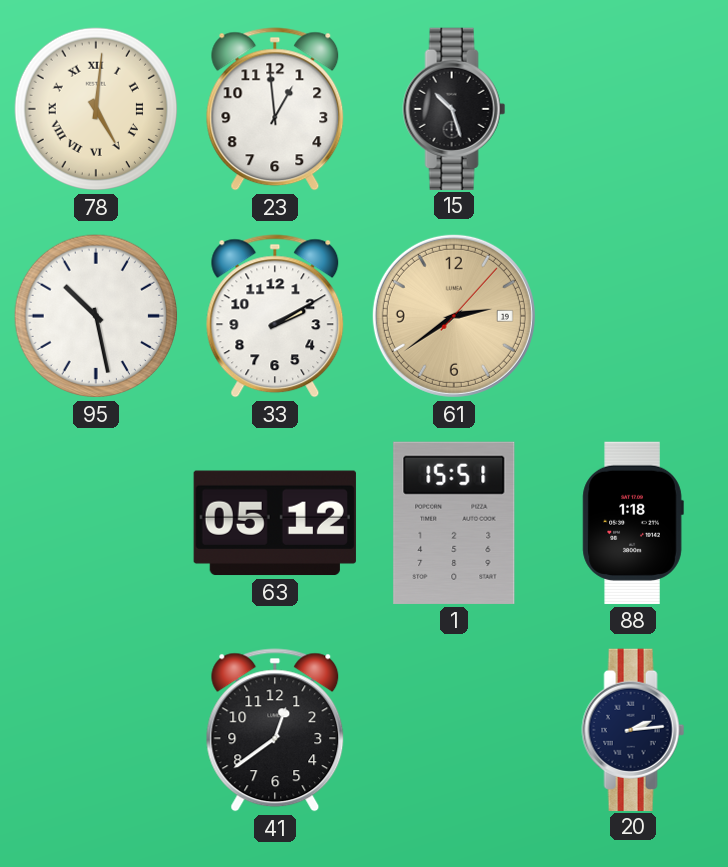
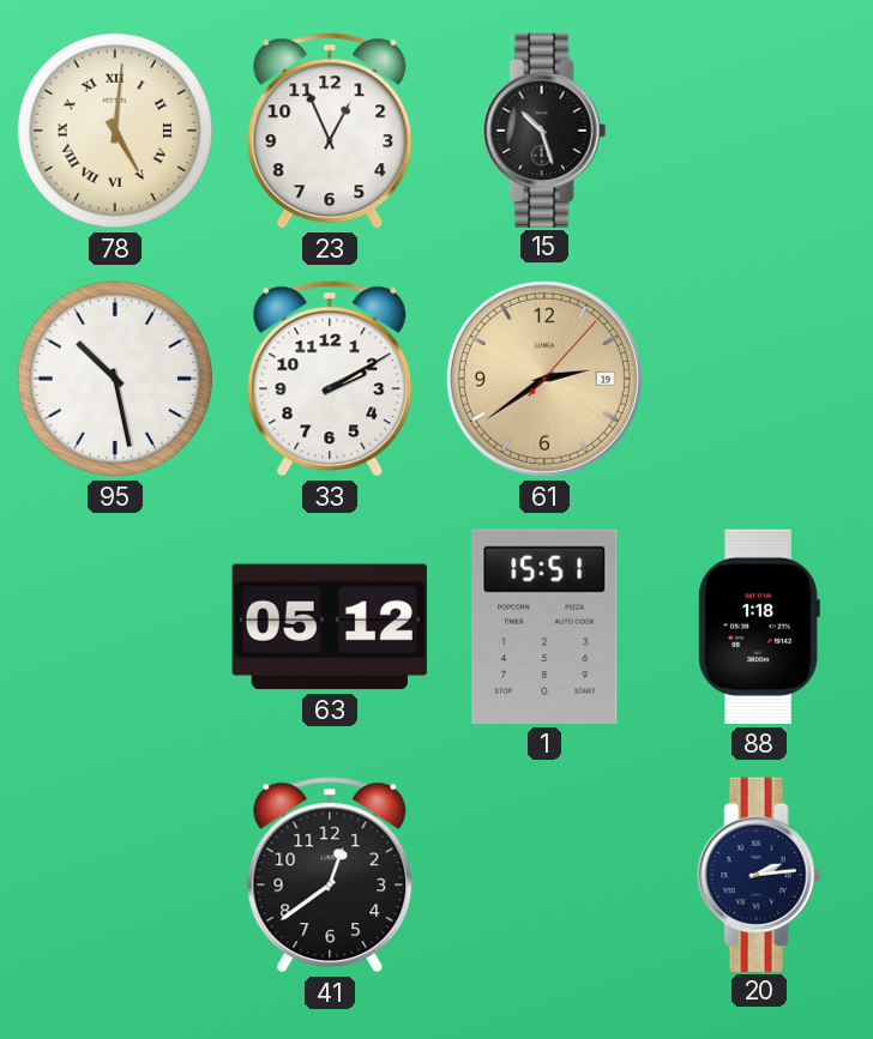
23: 12:59 -> 12:56 (330, 131)
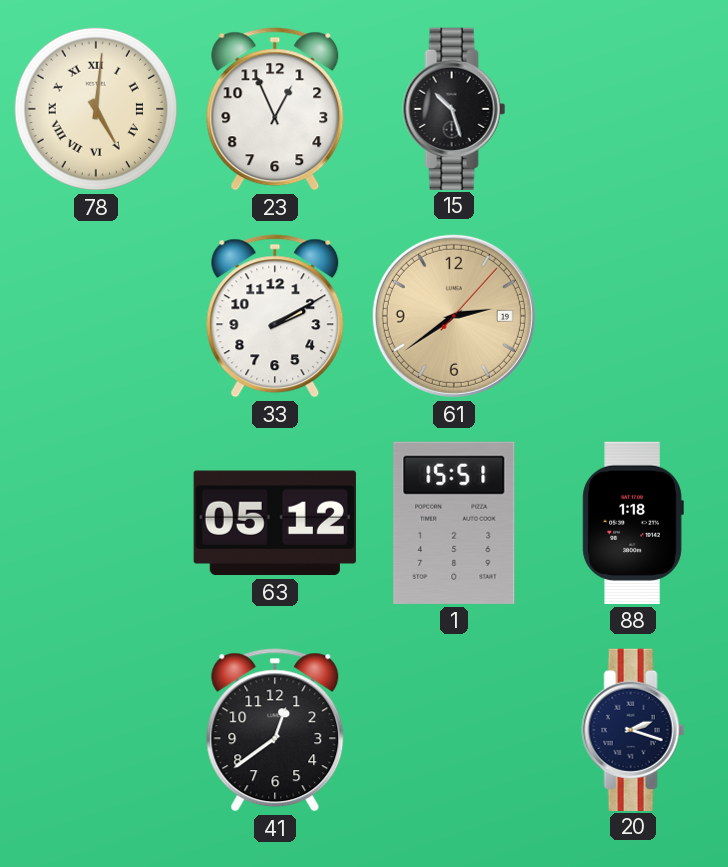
95: 10:28 -> none (115, 379)
20: 2:14 -> 2:18 (633, 729)
